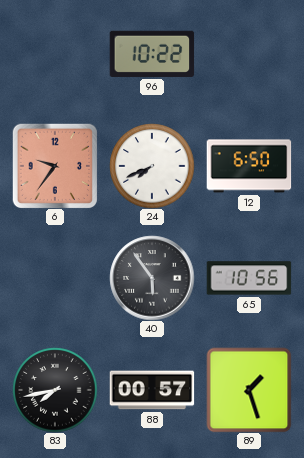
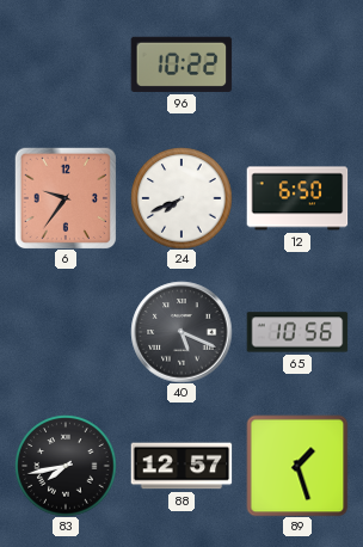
40: 5:54 -> 5:19 (181, 332)
88: 00:57 -> 12:57 (181, 466)
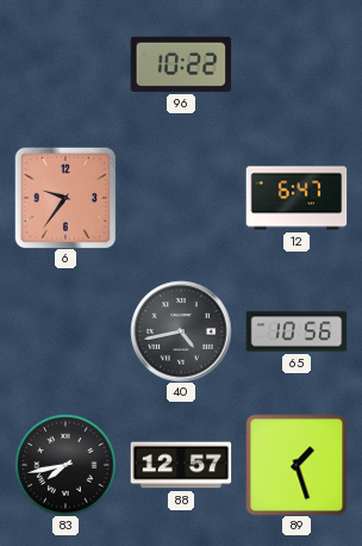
24: 7:41 -> none (181, 198)
12: 6:50 -> 6:47 (297, 198)
40: 5:19 -> 4:43 (181, 331)
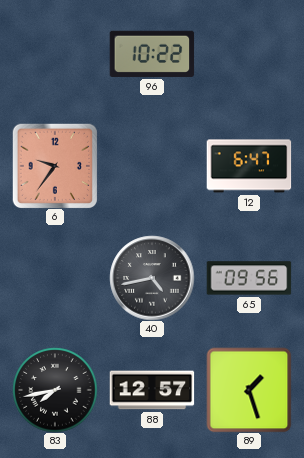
65: 10:56 -> 09:56 (249, 278)
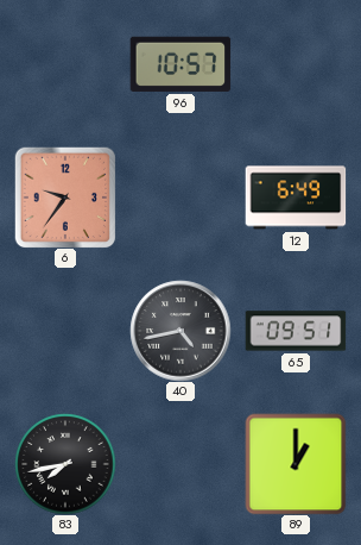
96: 10:22 -> 10:57 (180, 64)
12: 6:47 -> 6:49 (296, 198)
65: 09:56 -> 09:51 (296, 331)
88: 12:57 -> none (152, 390)
89: 1:27 -> 1:00 (296, 464)
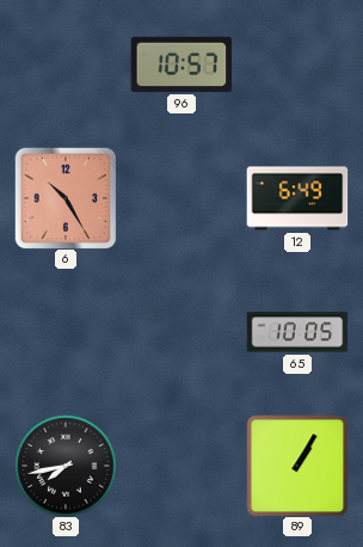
6: 9:36 -> 10:25 (66, 198)
40: 4:43 -> none (180, 331)
65: 09:51 -> 10:05 (297, 332)
89: 1:00 -> 1:05 (297, 466)
